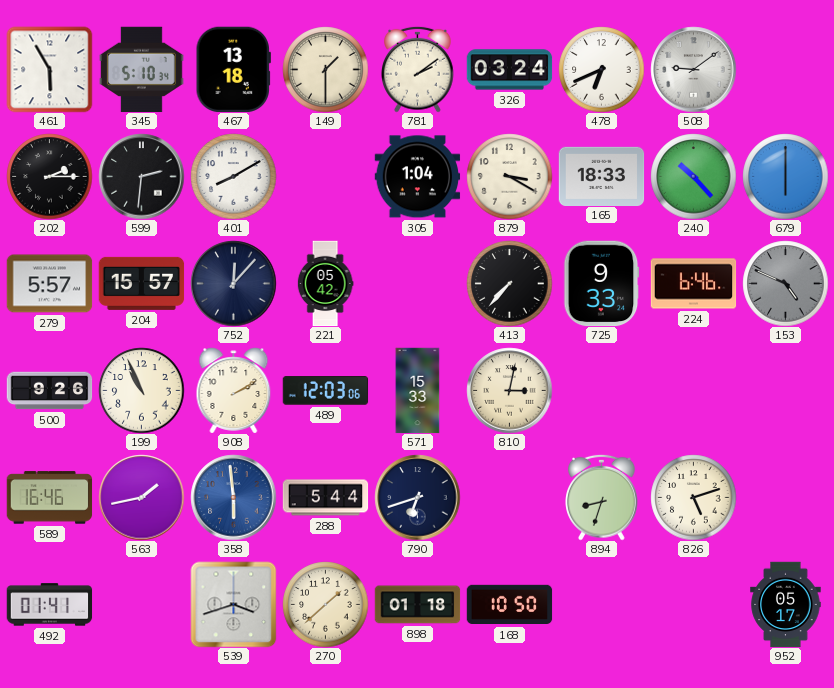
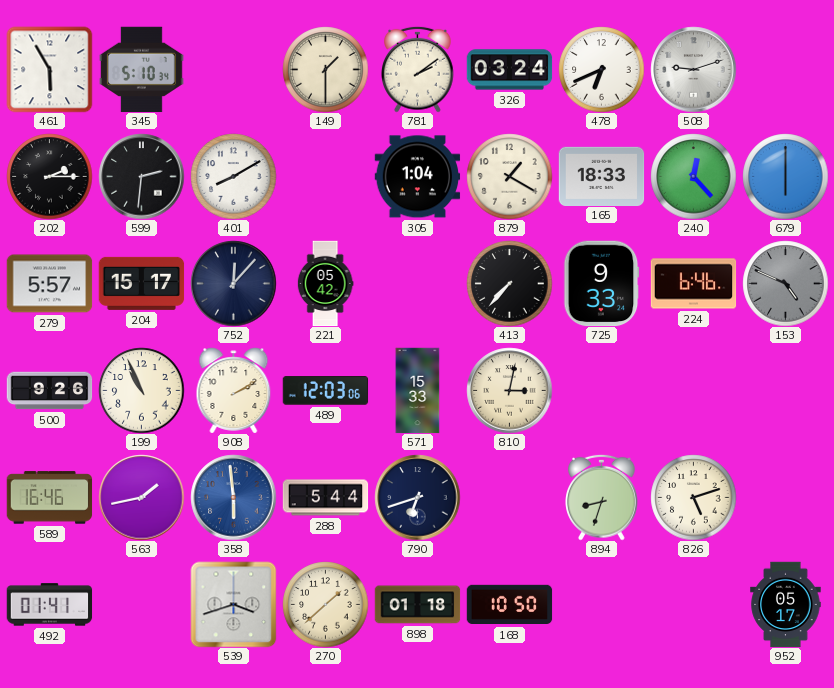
467: 13:18 -> none (233, 69)
508: 9:09 -> 9:12 (693, 69)
879: 3:20 -> 1:20 (509, 176)
240: 10:23 -> 12:23 (693, 176)
204: 15:57 -> 15:17 (141, 283)
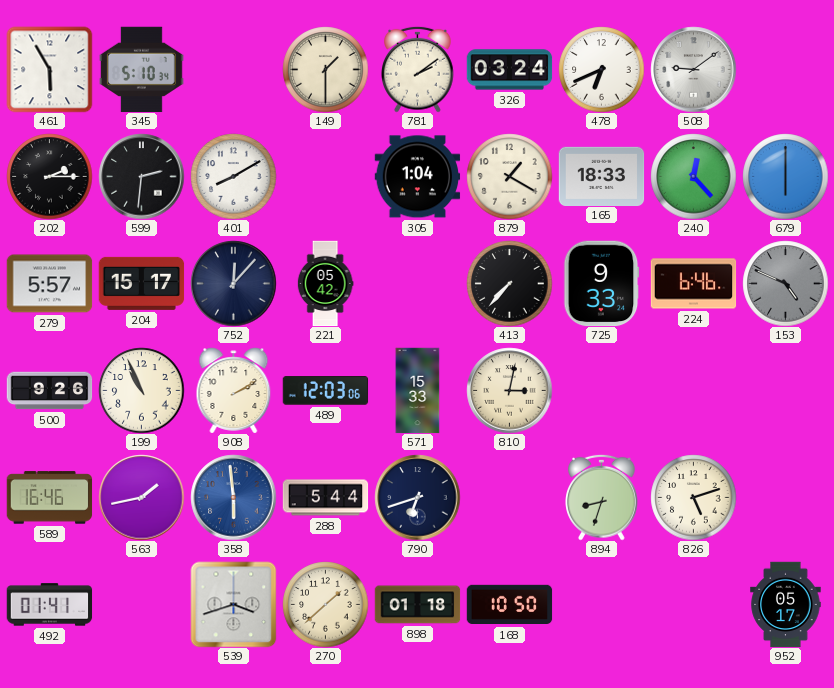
508: 9:12 -> 9:09 (693, 69)
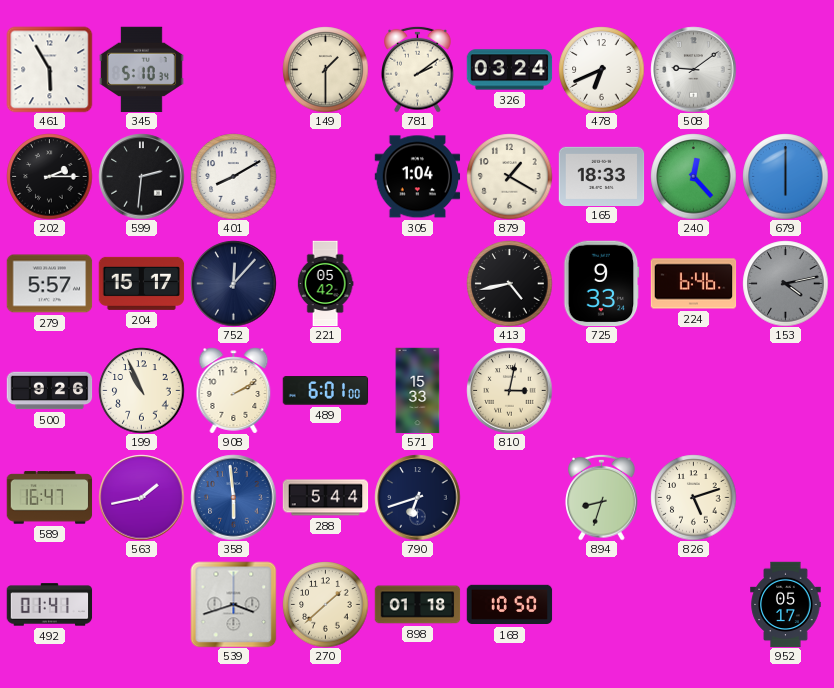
413: 7:37 -> 4:43 (509, 283)
153: 4:49 -> 4:13 (785, 283)
489: 12:03 -> 6:01 (325, 391)
589: 16:46 -> 16:47 (49, 498)
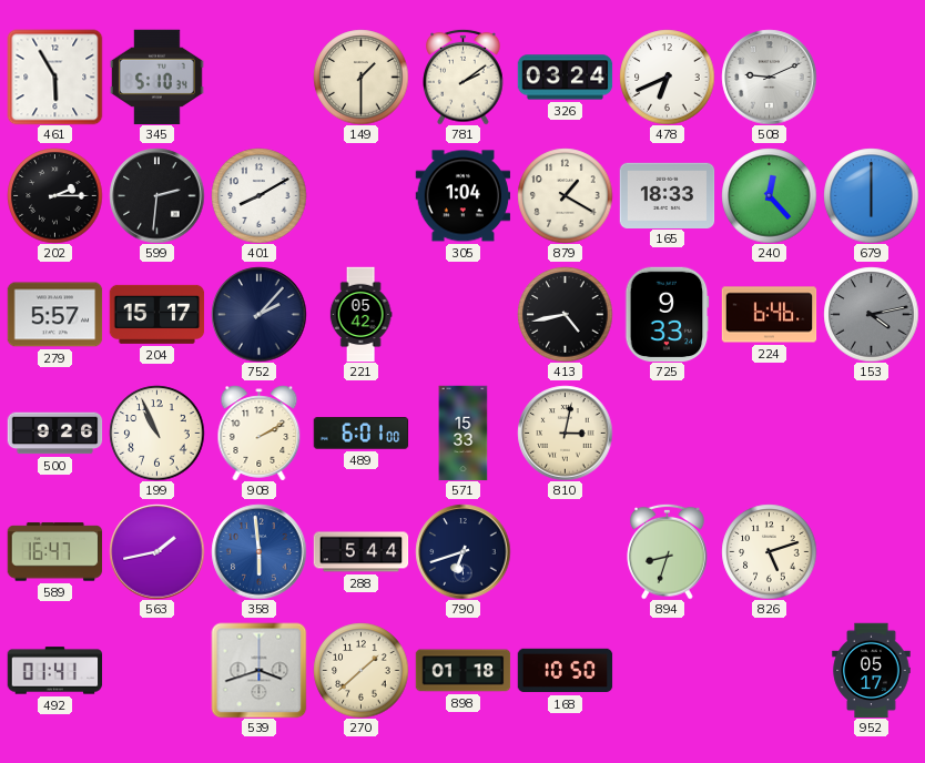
508: 9:09 -> 9:11 (769, 77)
752: 12:07 -> 2:07 (258, 314)
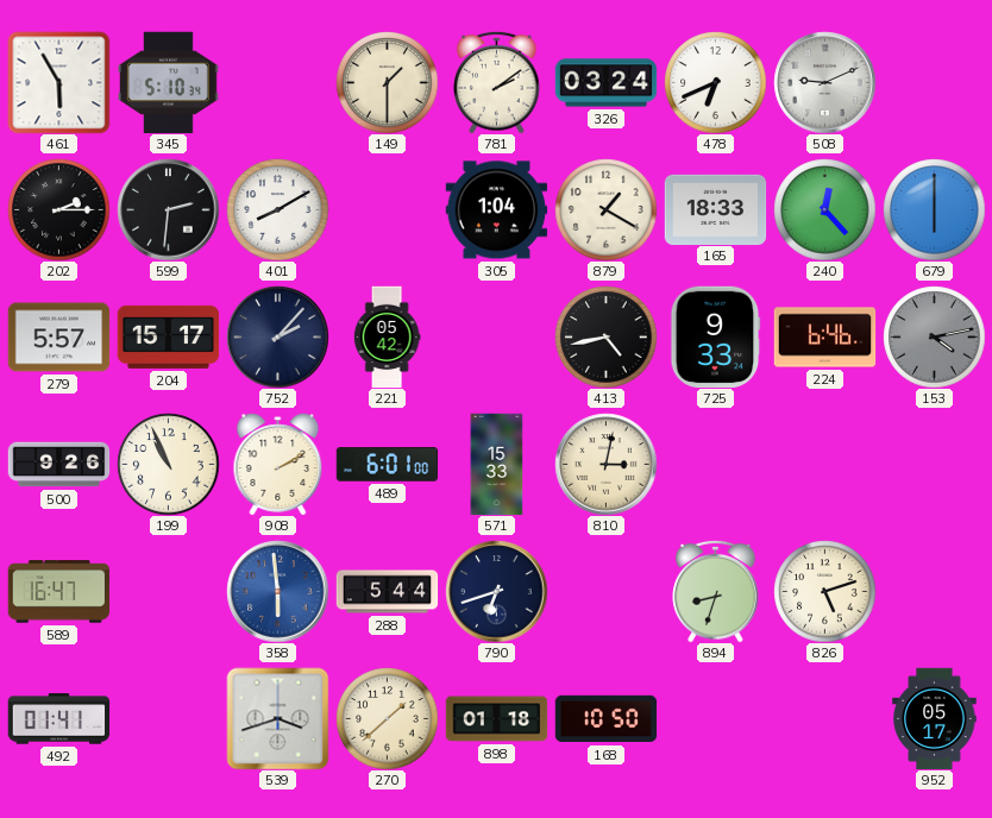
563: 1:43 -> none (156, 551)
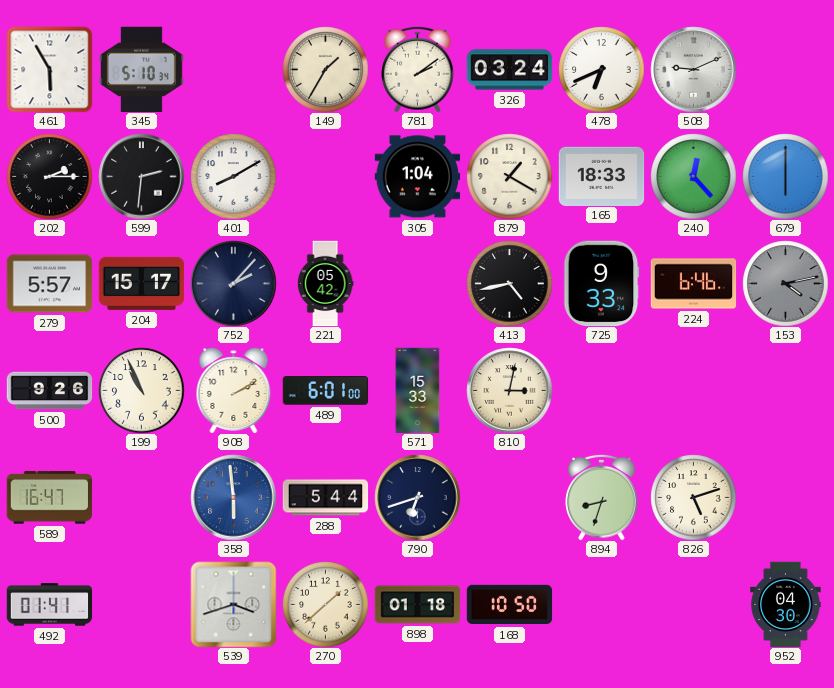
149: 1:30 -> 1:35 (325, 69)
952: 05:17 -> 04:30 (786, 604)
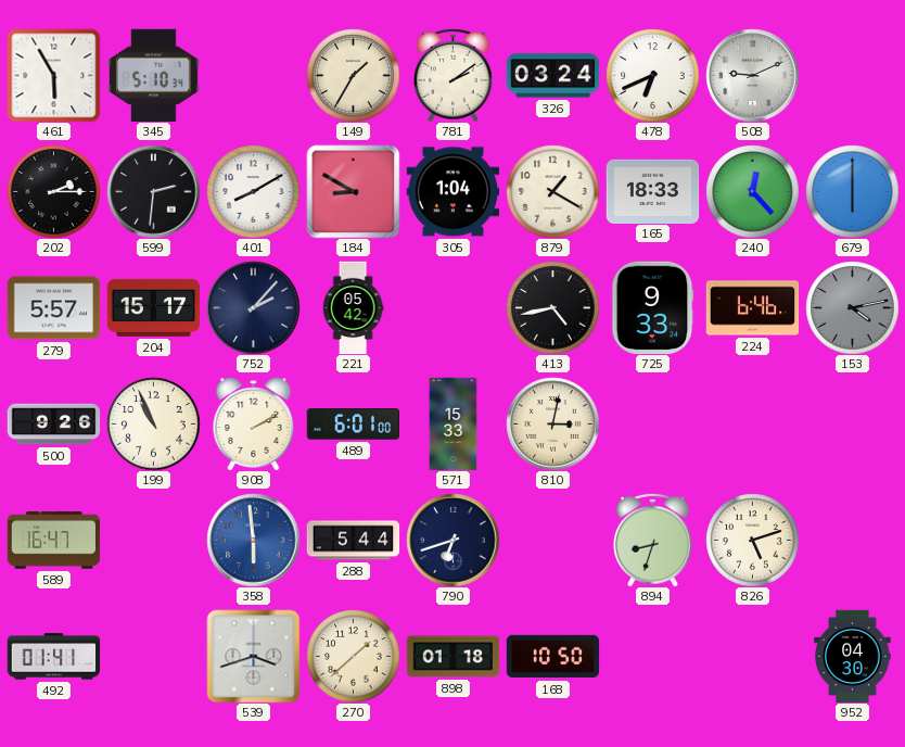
184: none -> 8:50 (353, 191)
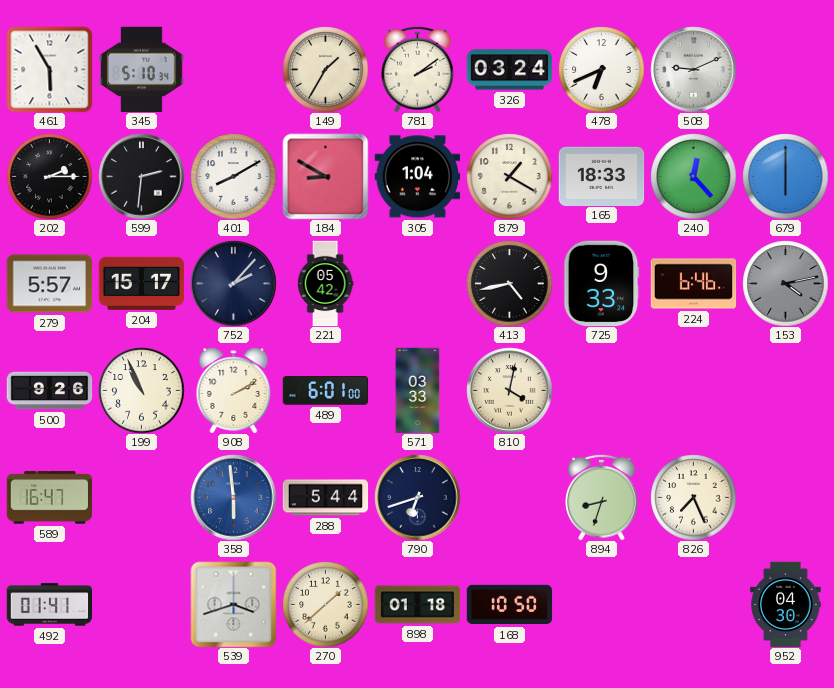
571: 15:33 -> 03:33 (418, 390)
810: 3:02 -> 4:02 (509, 390)
826: 5:12 -> 7:26 (693, 497)
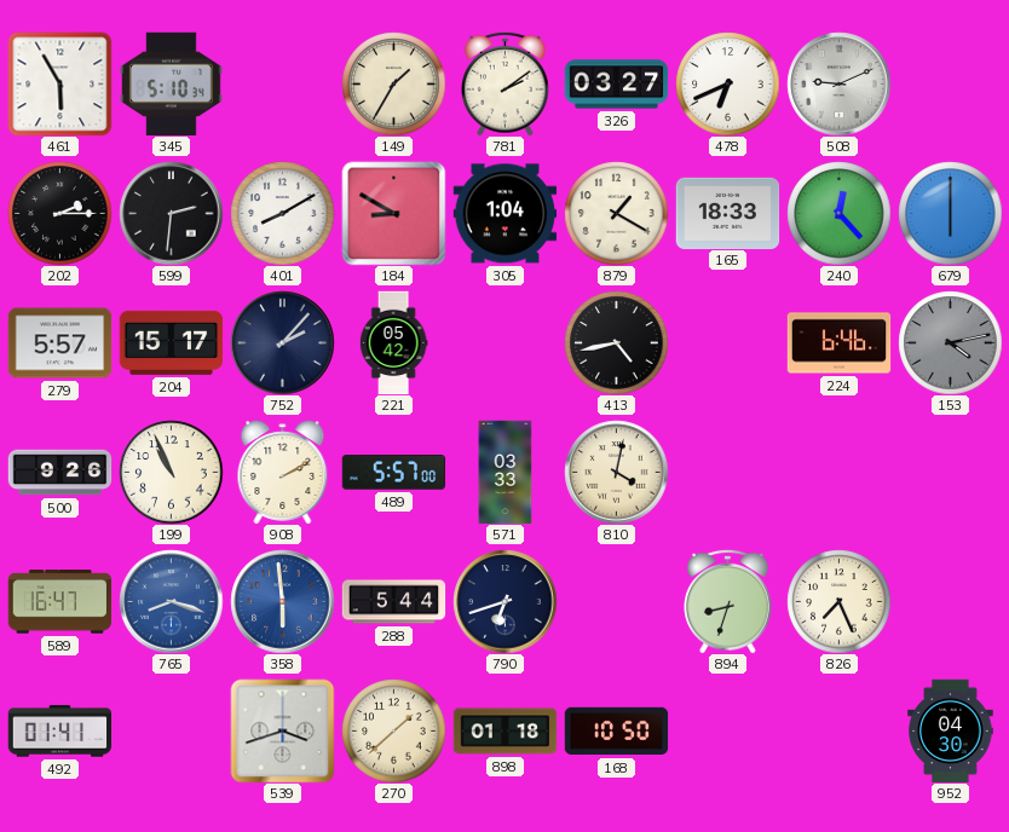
326: 03:24 -> 03:27 (616, 85)
725: 9:33 -> none (602, 283)
489: 6:01 -> 5:57 (393, 473)
765: none -> 8:18 (171, 601)
